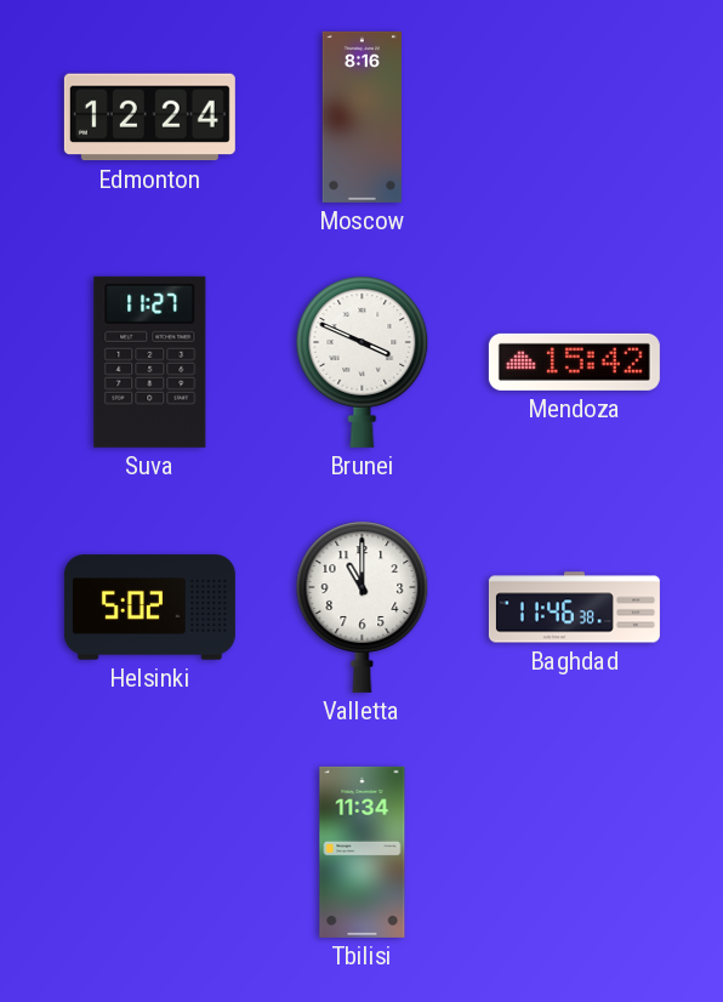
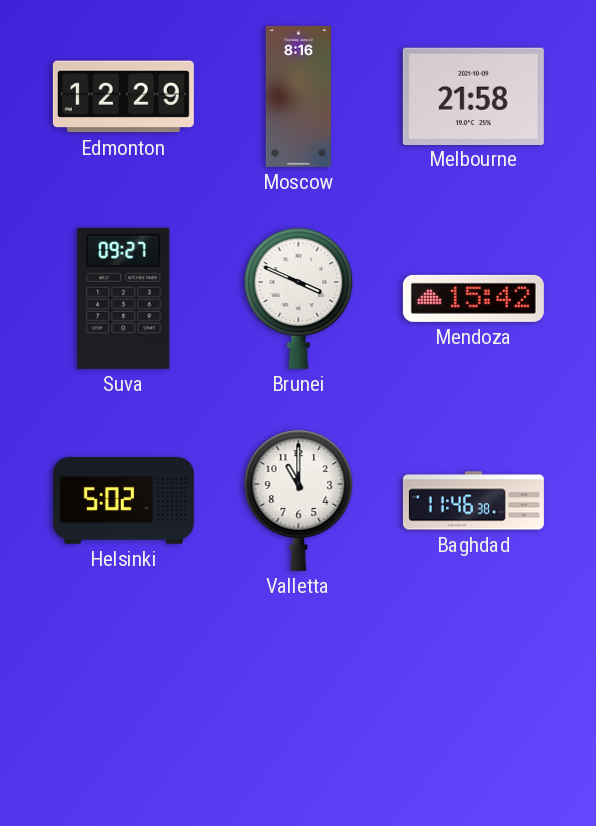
Edmonton: 12:24 -> 12:29 (123, 97)
Melbourne: none -> 21:58 (473, 96)
Suva: 11:27 -> 09:27 (124, 298)
Tbilisi: 11:34 -> none (363, 852)
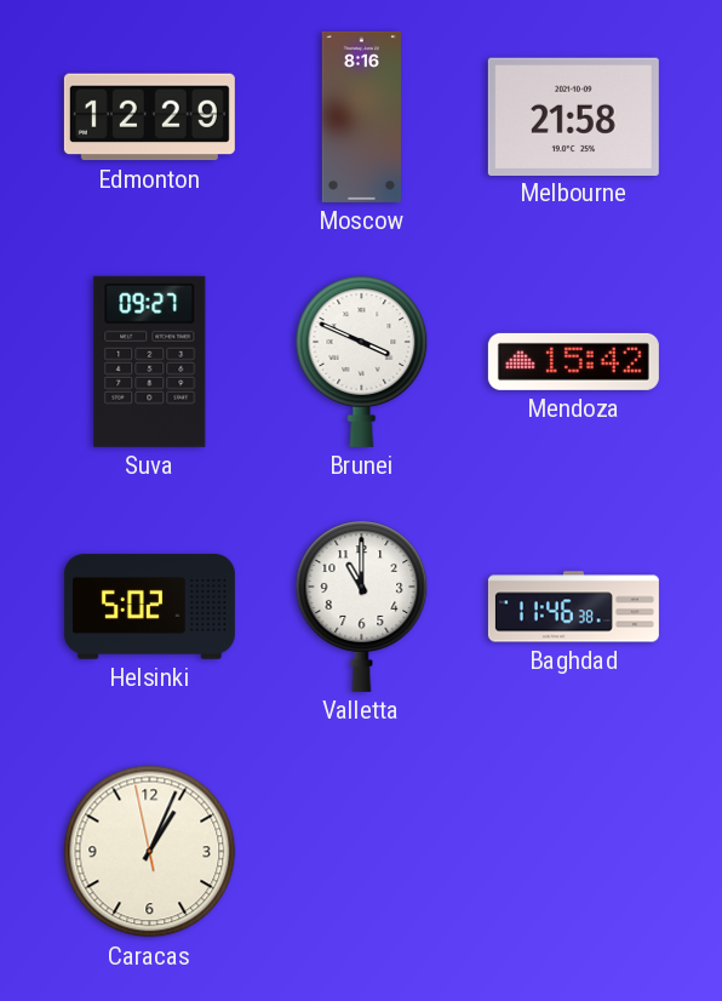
Caracas: none -> 1:03 (150, 852)
